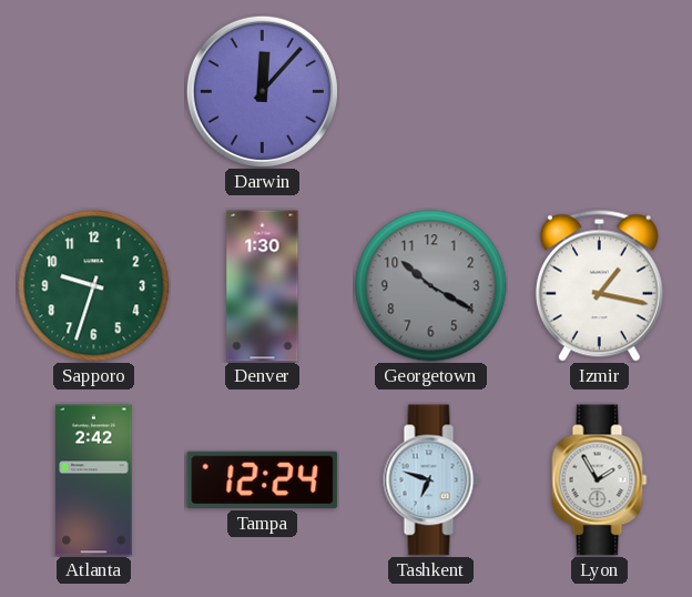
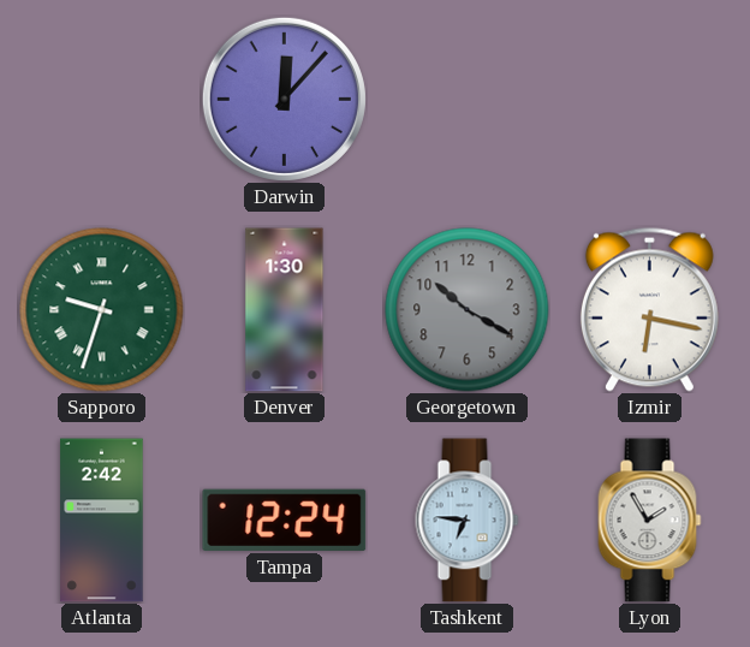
Sapporo numerals: Arabic -> Roman (102, 310)
Izmir: 1:17 -> 6:17 (649, 309)
Tashkent: 6:48 -> 6:46 (468, 521)
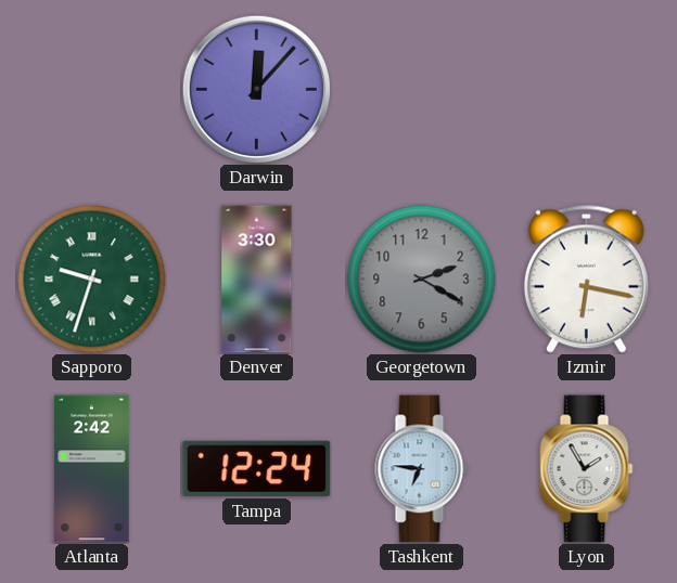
Denver: 1:30 -> 3:30 (257, 280)
Georgetown: 10:20 -> 2:20 (422, 280)
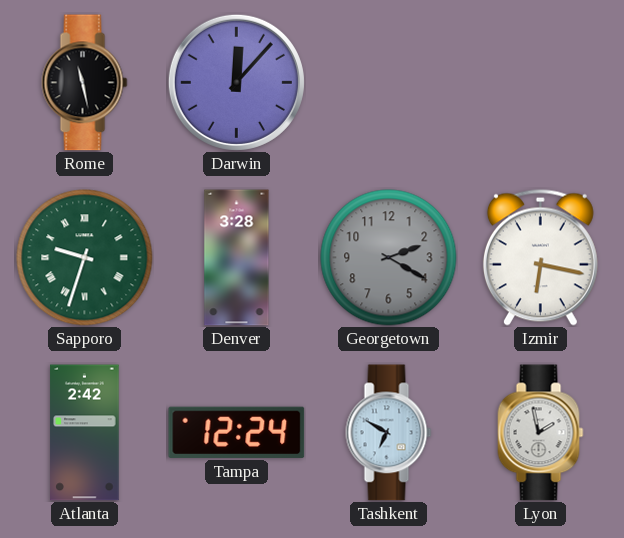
Rome: none -> 11:28 (85, 83)
Denver: 3:30 -> 3:28 (237, 258)
Tashkent: 6:46 -> 6:50 (389, 433)
Lyon: 1:55 -> 1:58 (541, 433)
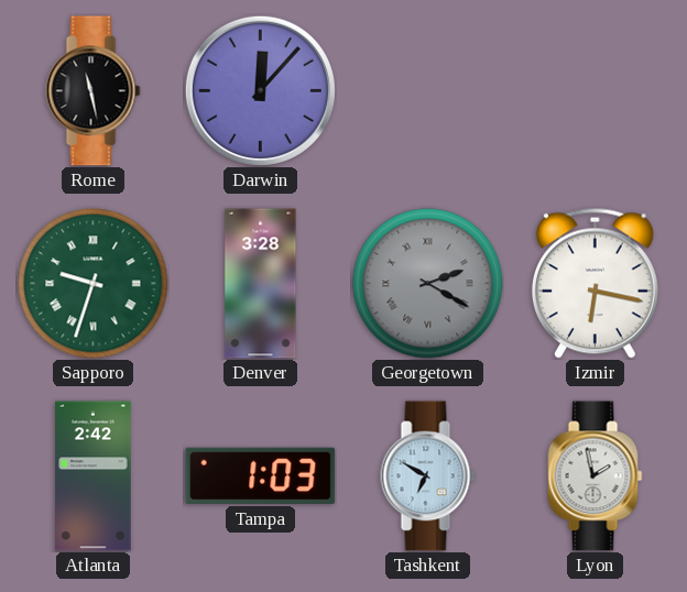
Georgetown numerals: Arabic -> Roman (428, 284)
Tampa: 12:24 -> 1:03 (261, 475)
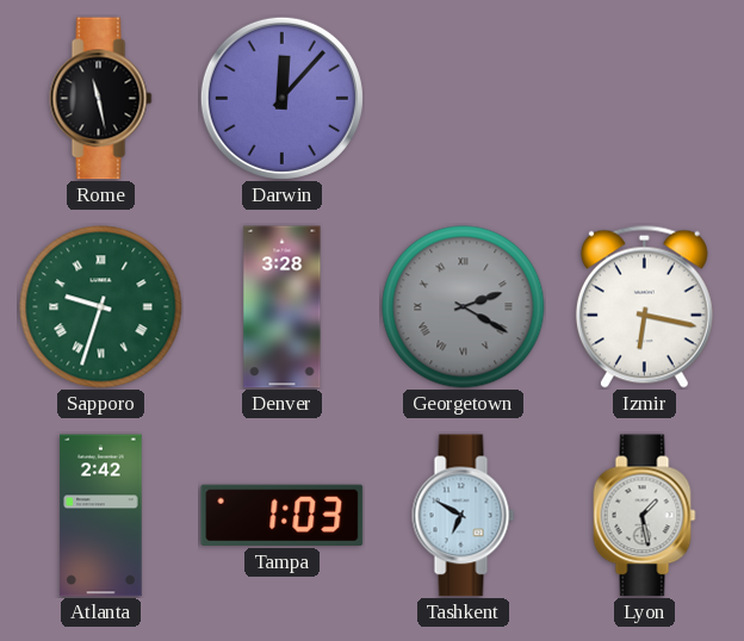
Lyon: 1:58 -> 1:28 (645, 516)
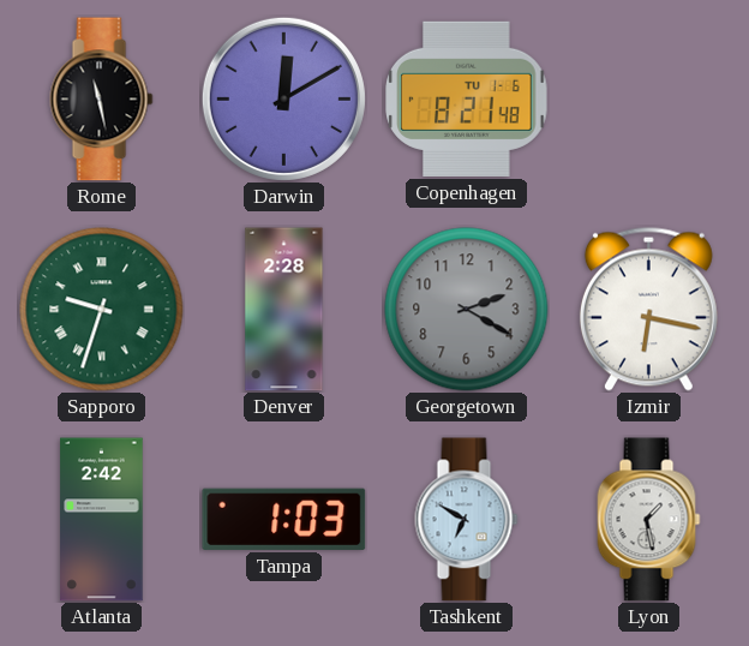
Darwin: 12:07 -> 12:10 (283, 98)
Copenhagen: none -> 8:21 (467, 98)
Denver: 3:28 -> 2:28 (284, 310)
Georgetown numerals: Roman -> Arabic (467, 310)
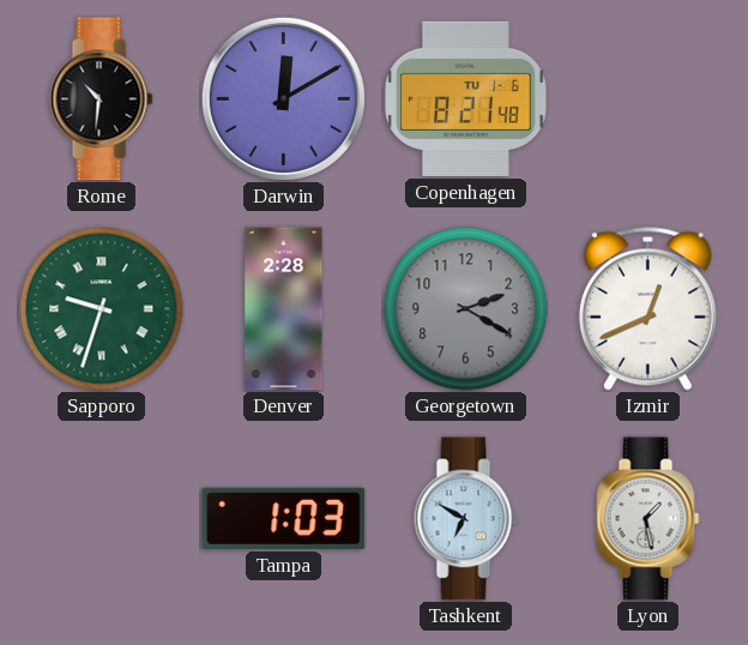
Rome: 11:28 -> 10:31 (102, 100)
Izmir: 6:17 -> 12:41 (647, 308)
Atlanta: 2:42 -> none (102, 520)
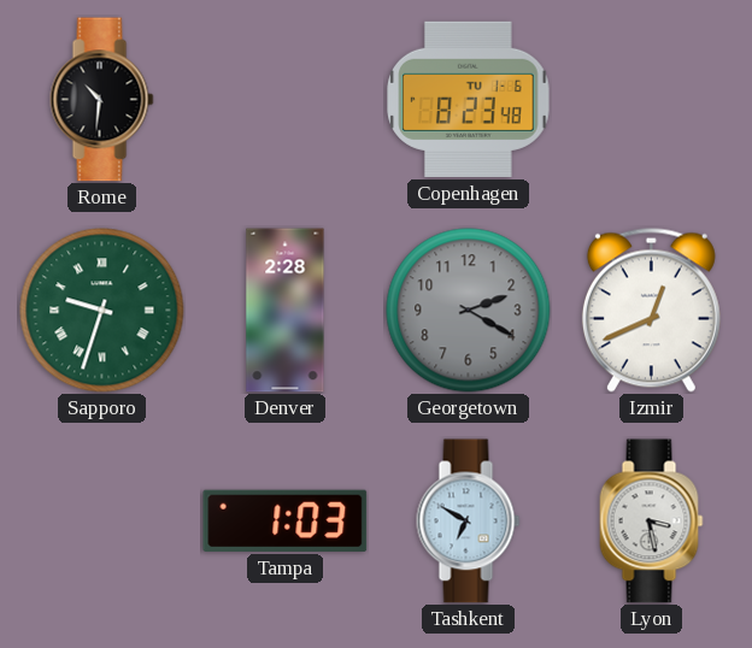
Darwin: 12:10 -> none (283, 98)
Copenhagen: 8:21 -> 8:23 (469, 99)
Lyon: 1:28 -> 3:28 (652, 522)
